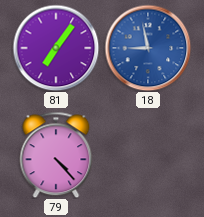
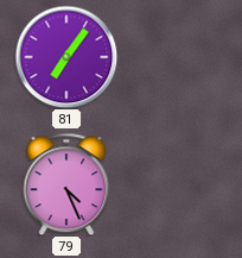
18: 8:58 -> none (148, 48)
79: 4:23 -> 4:26 (66, 184)
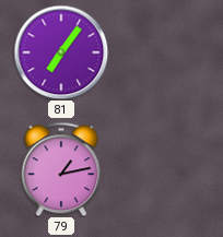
79: 4:26 -> 1:13 (61, 169)
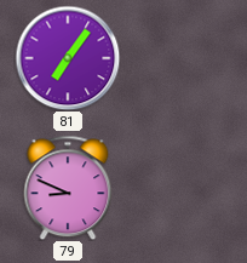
79: 1:13 -> 8:49 (68, 188)
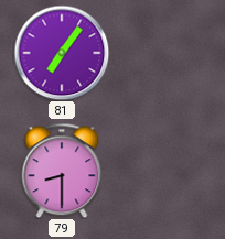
79: 8:49 -> 8:30 (62, 171)
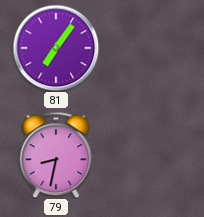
79: 8:30 -> 8:32 (56, 155)
